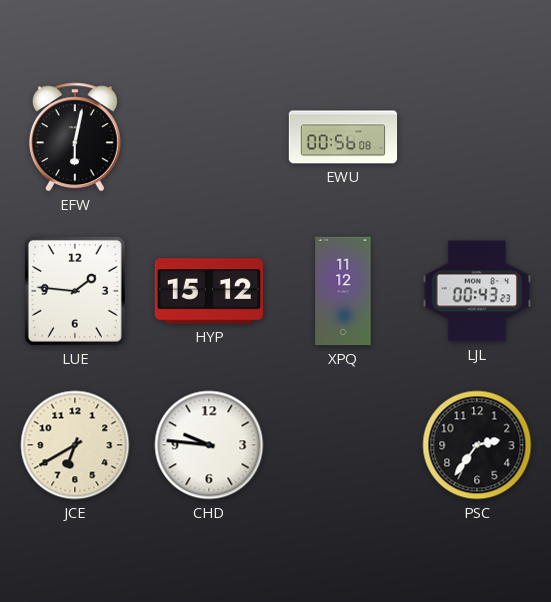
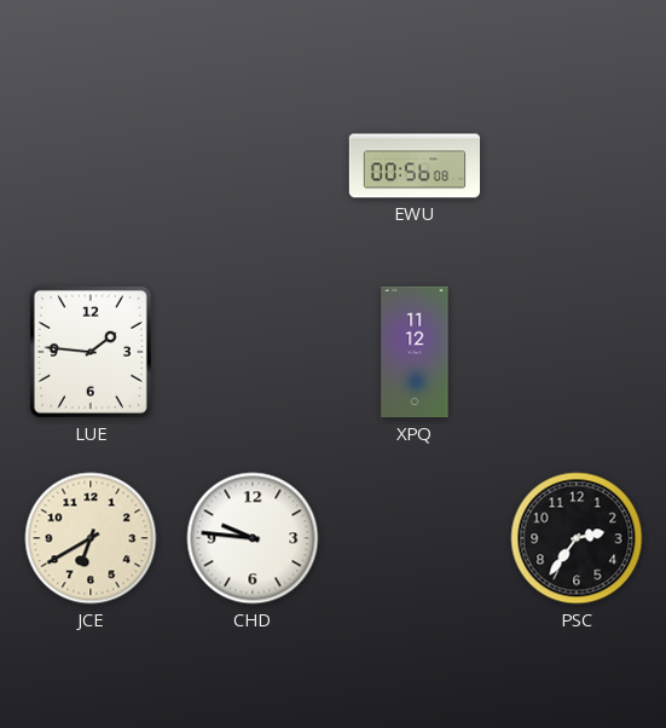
EFW: 6:02 -> none (75, 137)
HYP: 15:12 -> none (208, 291)
LJL: 00:43 -> none (476, 291)
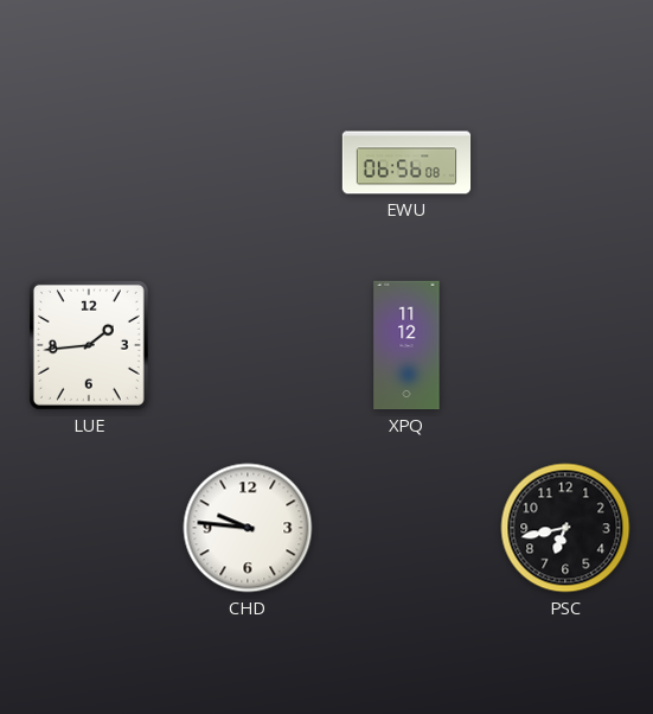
EWU: 00:56 -> 06:56 (406, 162)
LUE: 1:46 -> 1:44 (89, 345)
JCE: 6:40 -> none (91, 538)
PSC: 2:36 -> 6:43 (565, 528)
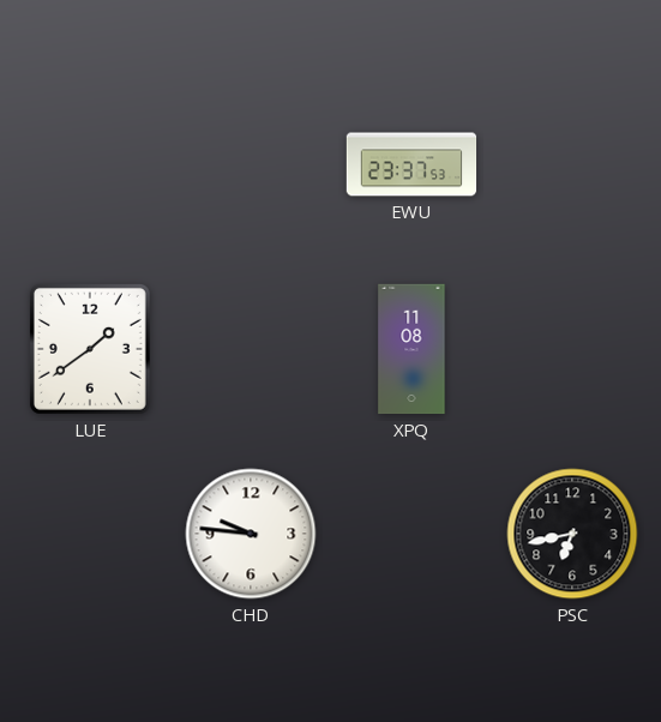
EWU: 06:56 -> 23:37 (411, 164)
LUE: 1:44 -> 1:39 (90, 349)
XPQ: 11:12 -> 11:08 (411, 349)
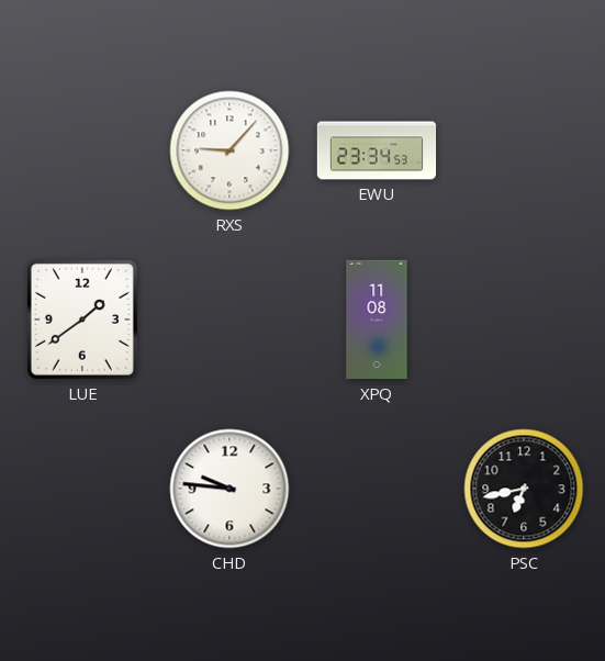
RXS: none -> 9:07 (229, 150)
EWU: 23:37 -> 23:34 (377, 150)
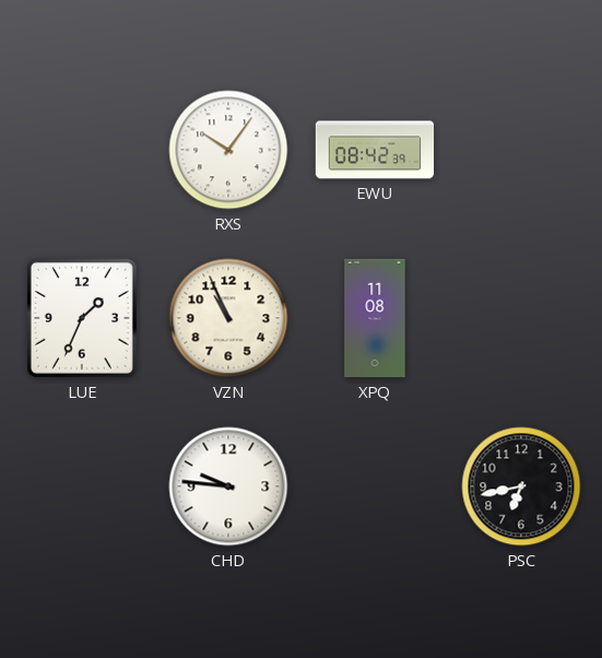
RXS: 9:07 -> 10:06 (228, 150)
EWU: 23:34 -> 08:42 (375, 150)
LUE: 1:39 -> 1:34 (82, 318)
VZN: none -> 10:56 (228, 318)
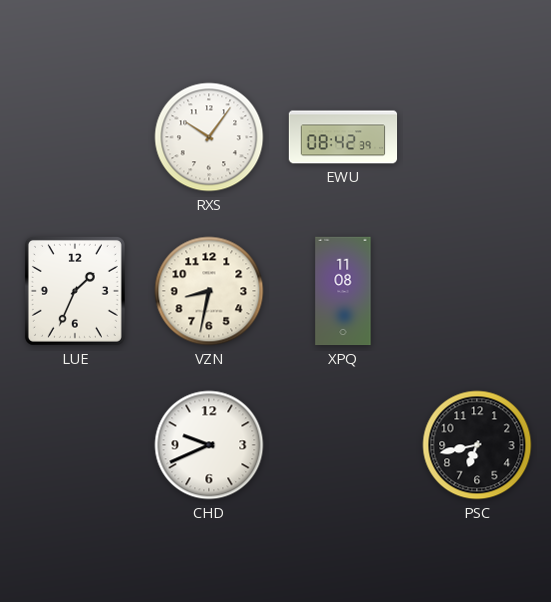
VZN: 10:56 -> 8:32 (209, 291)
CHD: 9:46 -> 9:41 (209, 445)
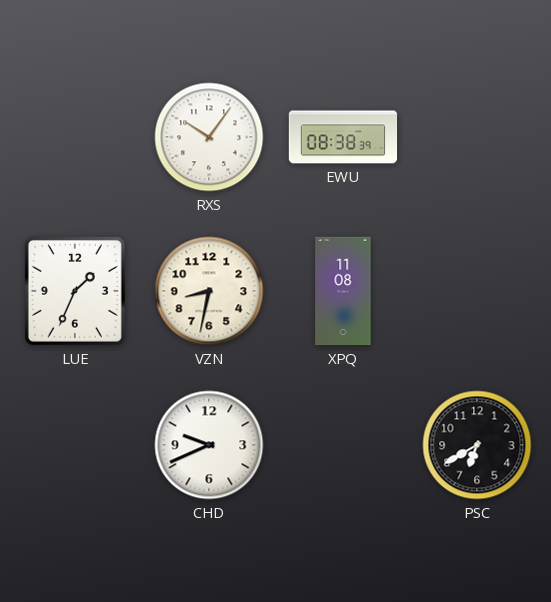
EWU: 08:42 -> 08:38 (343, 137)
PSC: 6:43 -> 6:40 (477, 445)
